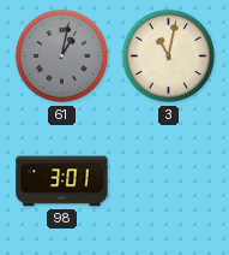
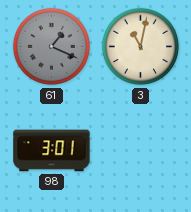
61: 1:02 -> 1:19 (52, 47)
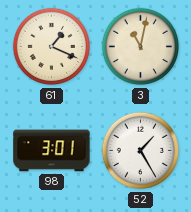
61 dial: grey -> cream (52, 47)
52: none -> 1:25 (141, 151)
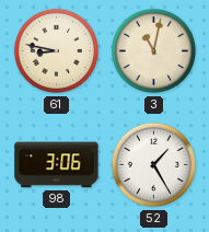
61: 1:19 -> 8:47 (57, 51)
98: 3:01 -> 3:06 (57, 165)
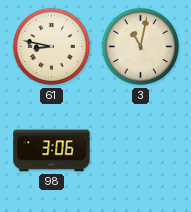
52: 1:25 -> none (154, 165)
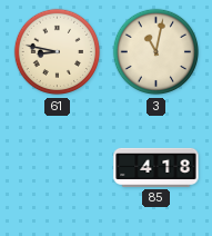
98: 3:06 -> none (52, 151)
85: none -> 4:18 (157, 167)
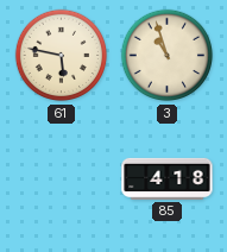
61: 8:47 -> 5:47 (62, 56)
3: 11:02 -> 10:57 (168, 56)
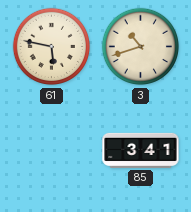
3: 10:57 -> 10:42 (141, 47)
85: 4:18 -> 3:41 (141, 150)
